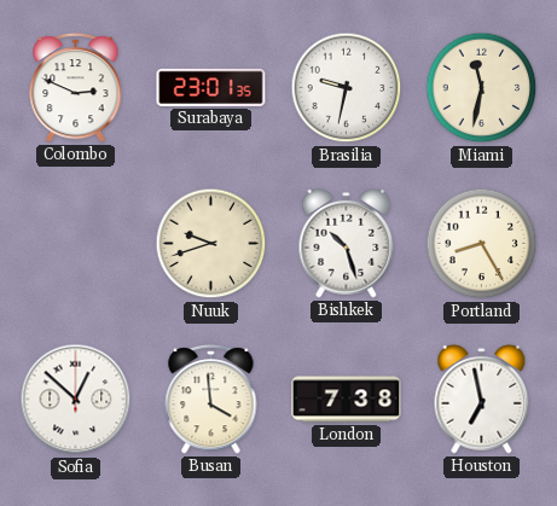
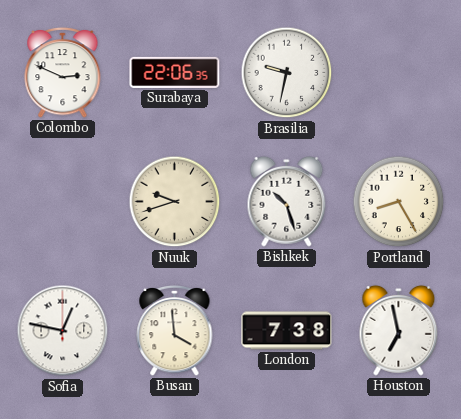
Surabaya: 23:01 -> 22:06 (175, 72)
Miami: 11:32 -> none (482, 88)
Sofia: 12:52 -> 12:47 (63, 331)
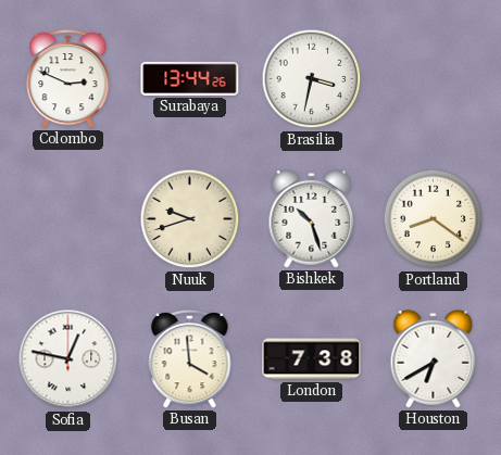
Surabaya: 22:06 -> 13:44 (190, 78)
Brasilia: 9:32 -> 3:32 (312, 79)
Portland: 8:25 -> 8:21 (434, 219)
Houston: 6:58 -> 6:40 (434, 358)
